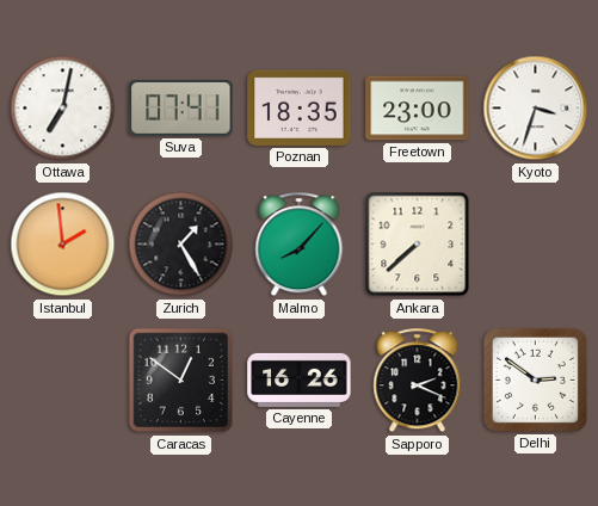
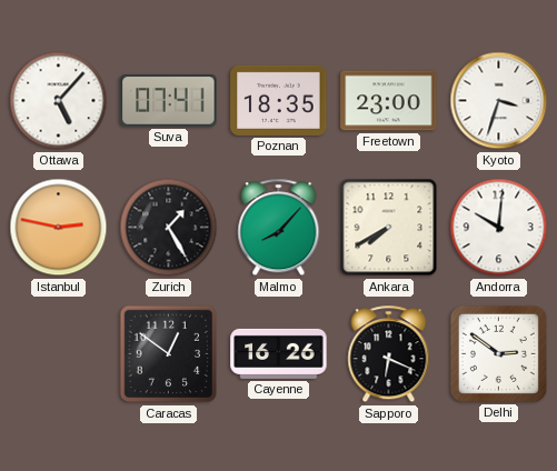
Ottawa: 7:02 -> 5:07 (59, 101)
Istanbul: 1:59 -> 2:47 (59, 228)
Ankara: 7:38 -> 7:40 (389, 228)
Andorra: none -> 10:01 (499, 228)
Sapporo: 2:19 -> 6:19 (389, 354)
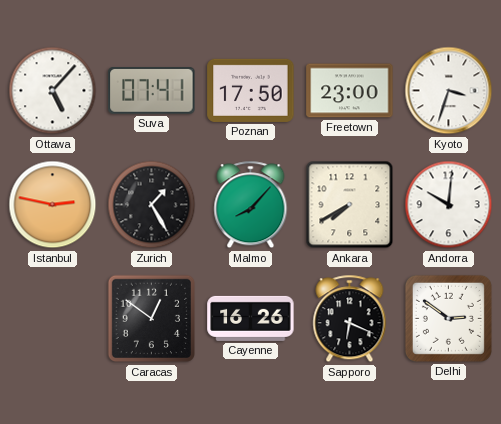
Poznan: 18:35 -> 17:50 (251, 90)
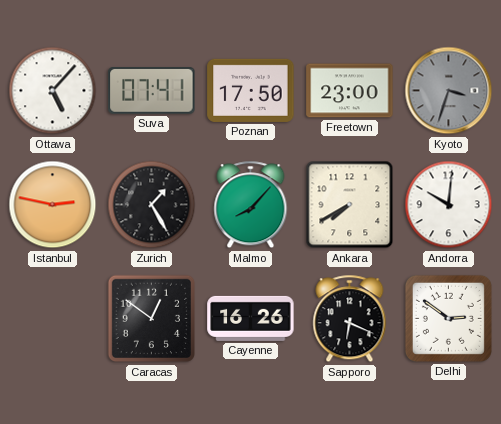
Kyoto dial: white -> grey (449, 91)
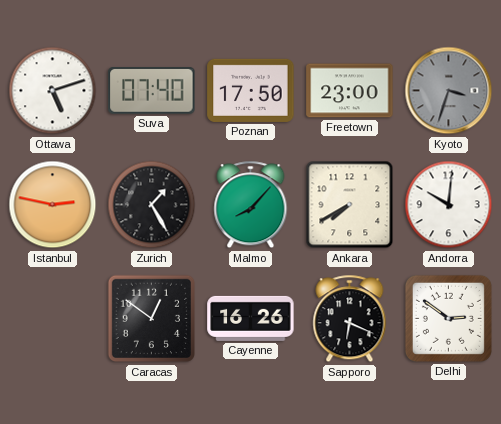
Ottawa: 5:07 -> 5:12 (53, 91)
Suva: 07:41 -> 07:40 (152, 91)
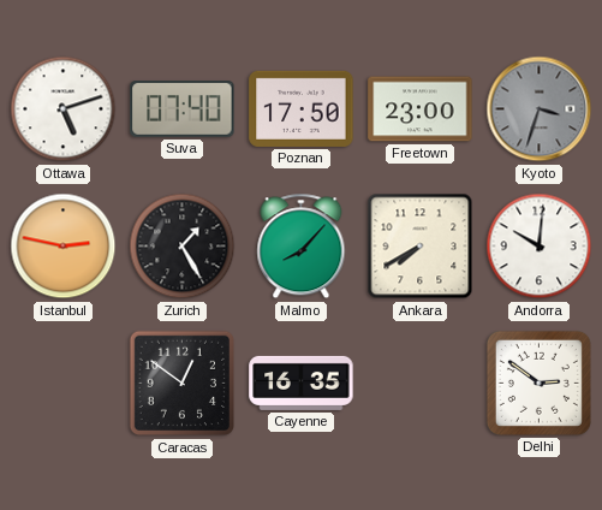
Cayenne: 16:26 -> 16:35 (302, 382)
Sapporo: 6:19 -> none (350, 319)
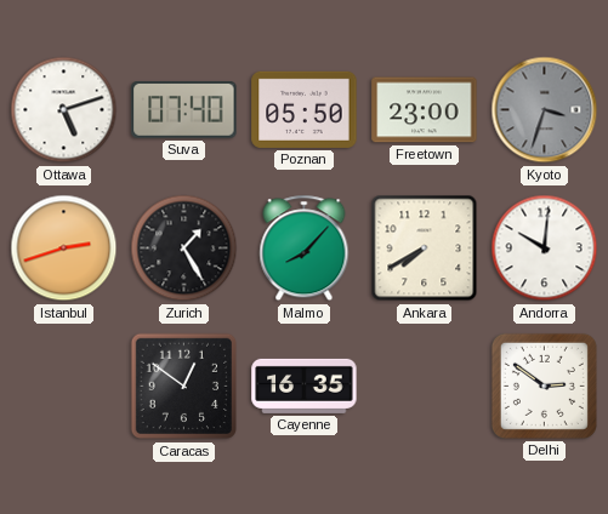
Poznan: 17:50 -> 05:50 (305, 109)
Istanbul: 2:47 -> 2:42 (64, 249)
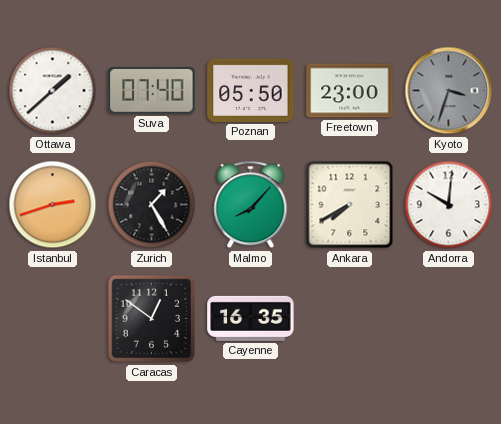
Ottawa: 5:12 -> 1:38 (53, 91)
Delhi: 2:51 -> none (544, 385)
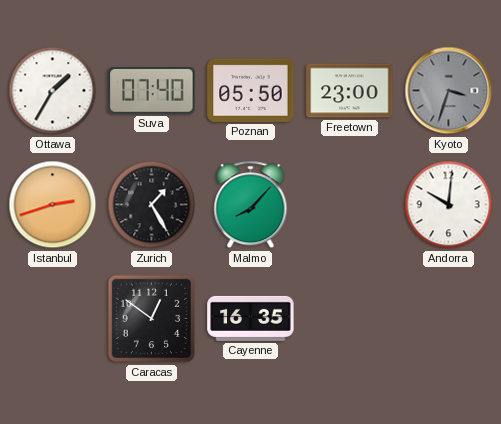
Ottawa: 1:38 -> 1:35 (53, 91)
Ankara: 7:40 -> none (350, 205)
